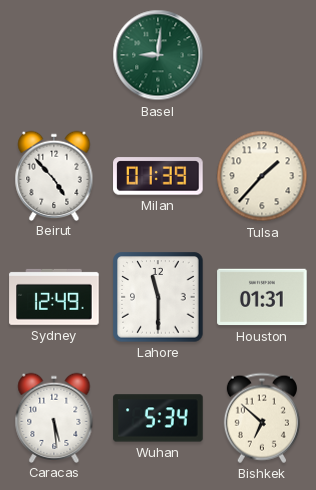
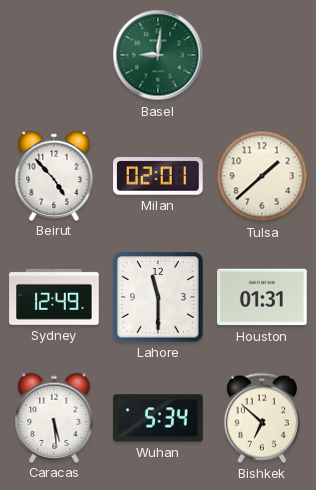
Milan: 01:39 -> 02:01 (158, 176)
Tulsa: 1:37 -> 1:38 (262, 176)
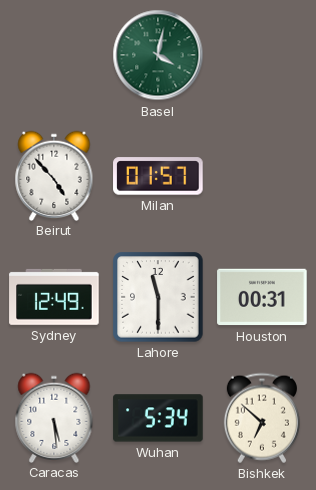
Basel: 9:01 -> 4:02 (158, 55)
Milan: 02:01 -> 01:57 (158, 176)
Tulsa: 1:38 -> none (262, 176)
Houston: 01:31 -> 00:31 (262, 297)
